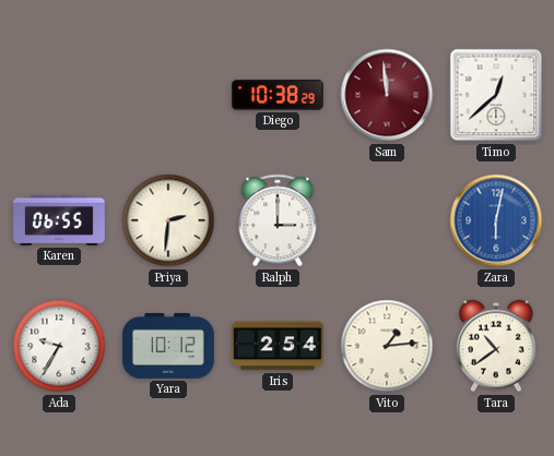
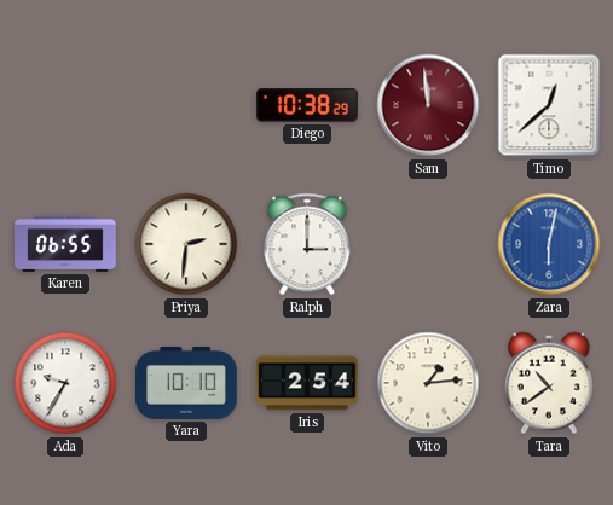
Yara: 10:12 -> 10:10 (186, 383)
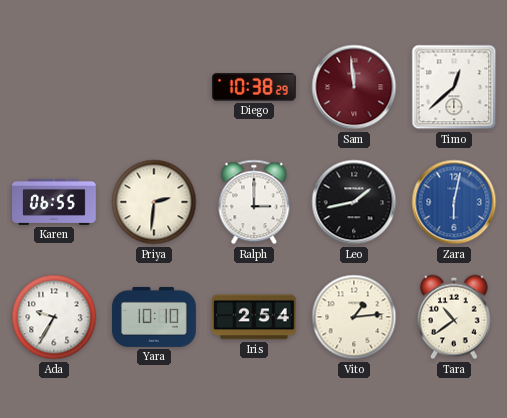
Leo: none -> 1:43 (354, 202)
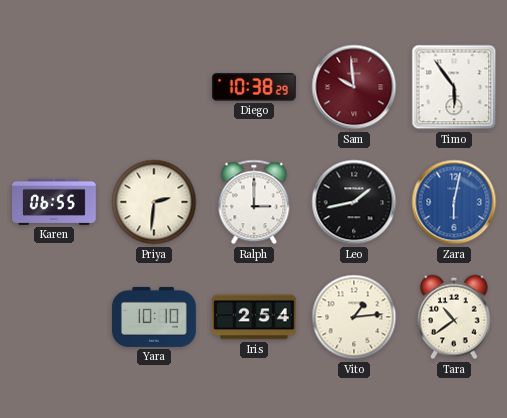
Sam: 11:59 -> 9:59 (354, 87)
Timo: 12:38 -> 5:54 (454, 87)
Ada: 9:35 -> none (54, 317)
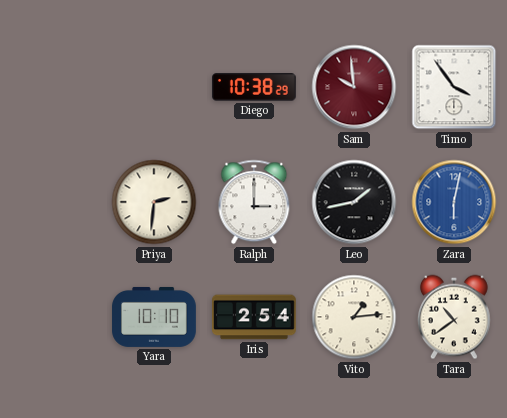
Timo: 5:54 -> 3:54 (454, 87)
Karen: 06:55 -> none (54, 202)
